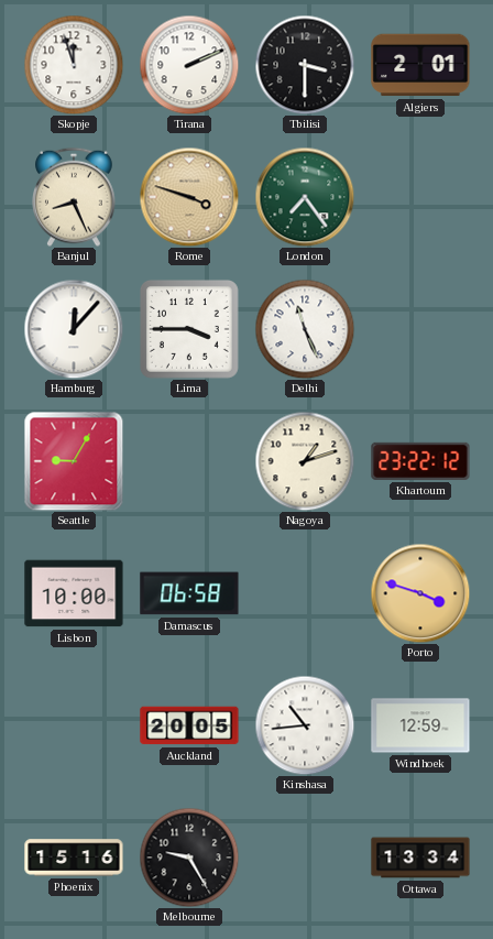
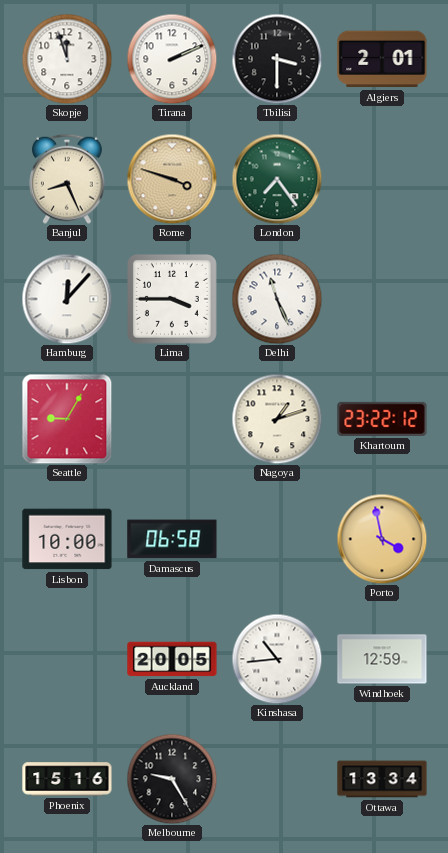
Porto: 3:48 -> 3:58 (382, 539)
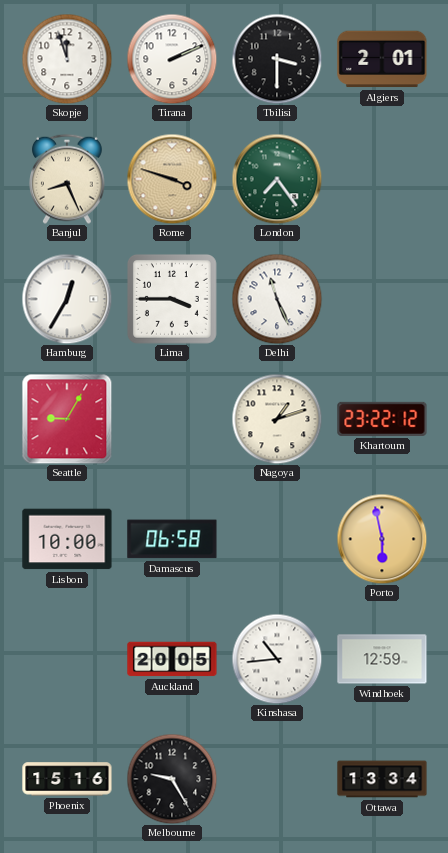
Hamburg: 12:07 -> 12:35 (67, 299)
Porto: 3:58 -> 5:58 (382, 539)
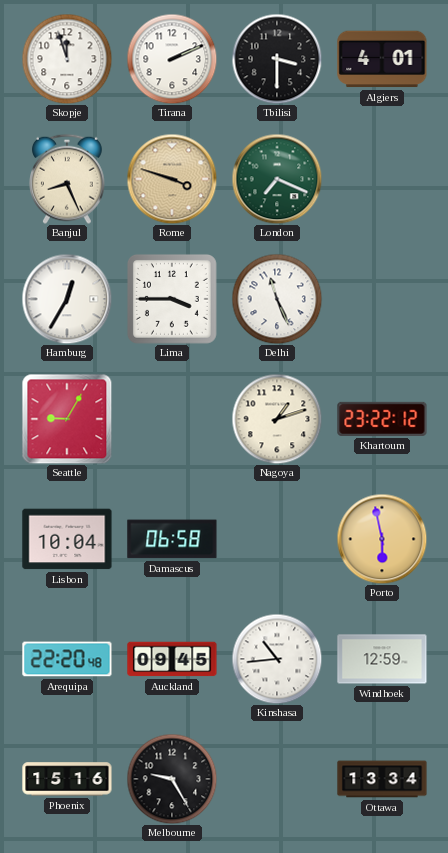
Algiers: 2:01 -> 4:01 (382, 59)
London: 7:24 -> 7:19 (277, 179)
Lisbon: 10:00 -> 10:04 (67, 539)
Arequipa: none -> 22:20 (67, 659)
Auckland: 20:05 -> 09:45 (172, 659)
